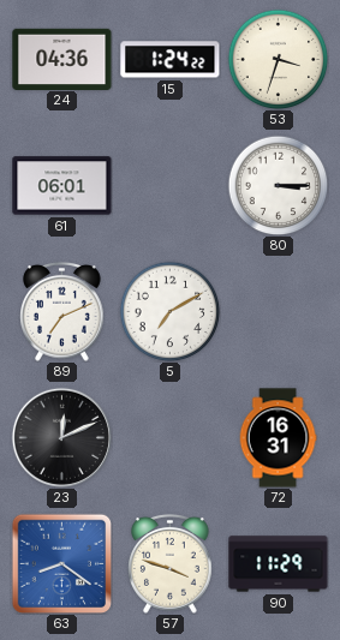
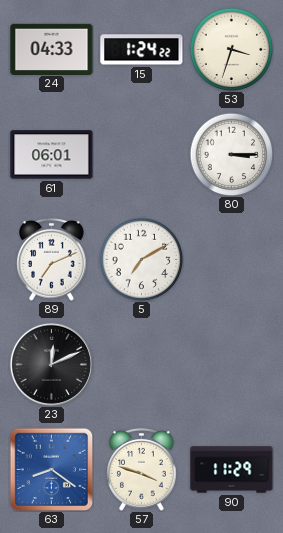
24: 04:36 -> 04:33 (52, 49)
72: 16:31 -> none (278, 438)
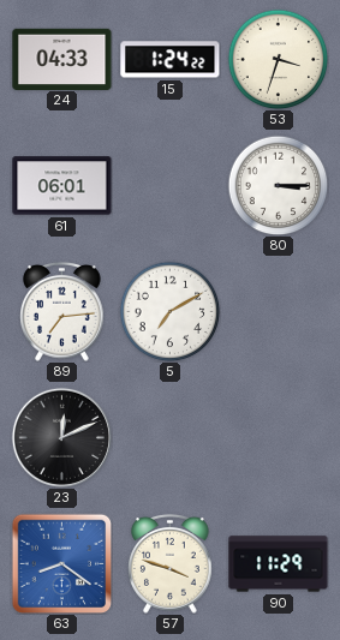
89: 7:11 -> 7:14 (62, 311)
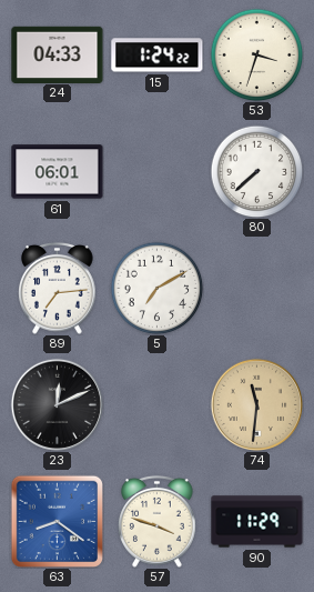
80: 3:15 -> 7:38 (256, 171)
74: none -> 11:31 (256, 404)
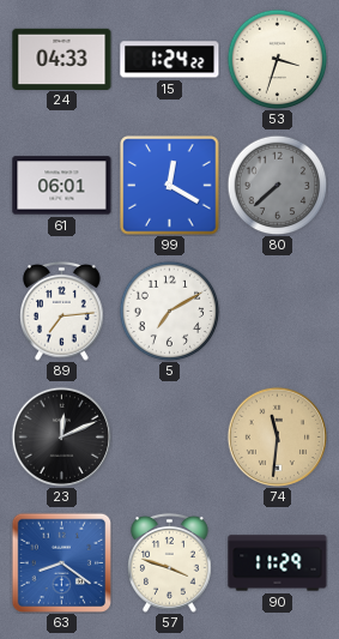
99: none -> 12:20 (170, 186)
80 dial: white -> grey (277, 185)
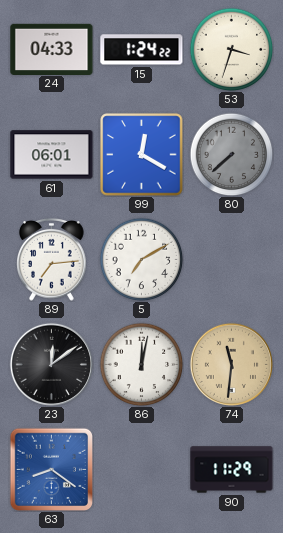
23: 12:11 -> 12:09 (51, 364)
86: none -> 12:02 (141, 364)
57: 3:48 -> none (170, 562)
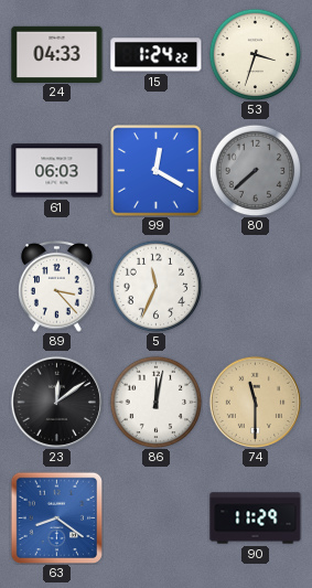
61: 06:01 -> 06:03 (57, 171)
89: 7:14 -> 3:23 (57, 286)
5: 7:10 -> 11:34 (155, 286)
74: 11:31 -> 11:30 (255, 402)
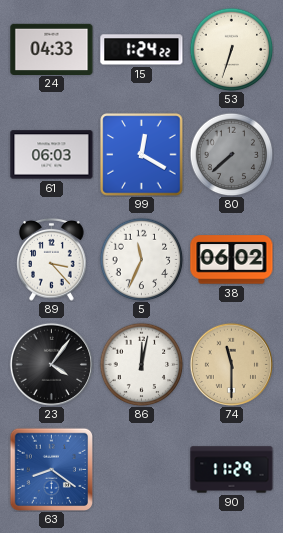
53: 3:33 -> 6:33 (231, 49)
38: none -> 06:02 (232, 260)
23: 12:09 -> 4:06 (51, 364)
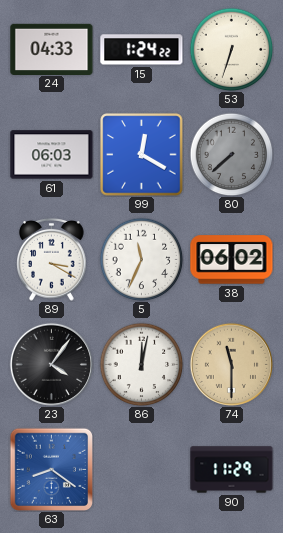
89: 3:23 -> 3:20 (52, 259)
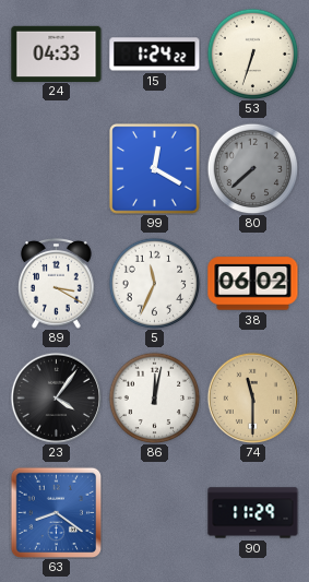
61: 06:03 -> none (52, 155)
